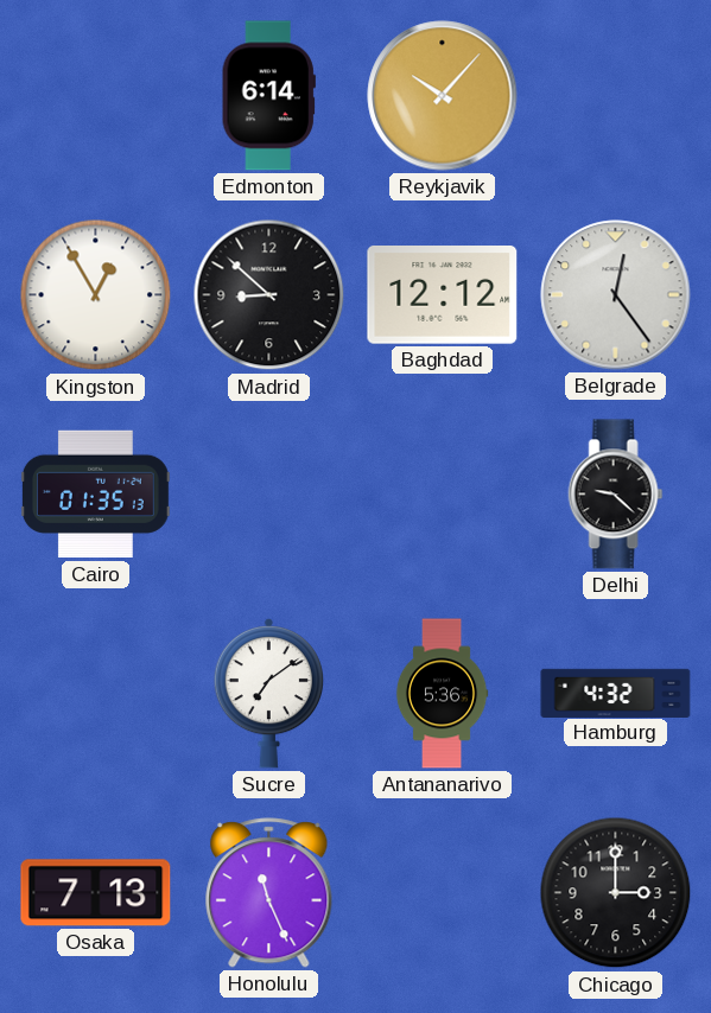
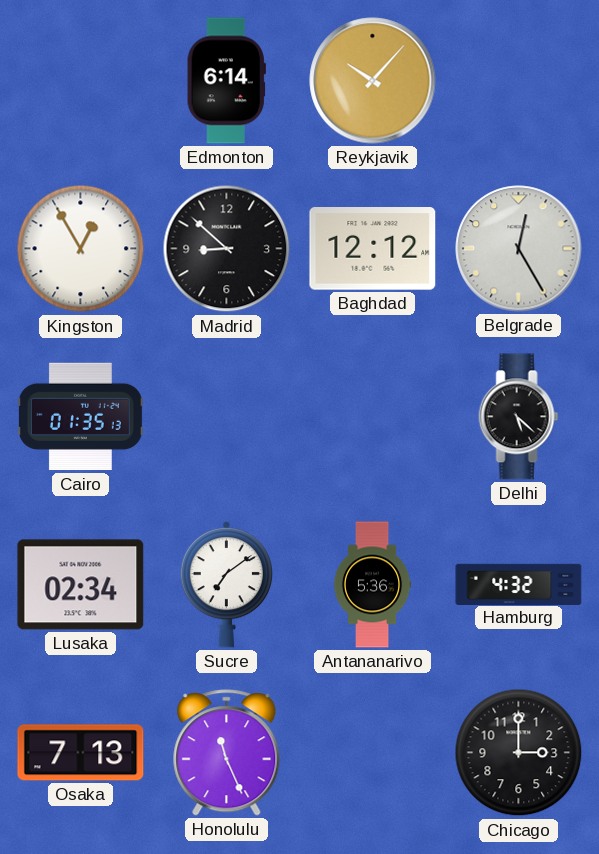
Belgrade: 12:24 -> 12:25 (519, 249)
Delhi: 9:22 -> 5:22 (519, 417)
Lusaka: none -> 02:34 (81, 585)
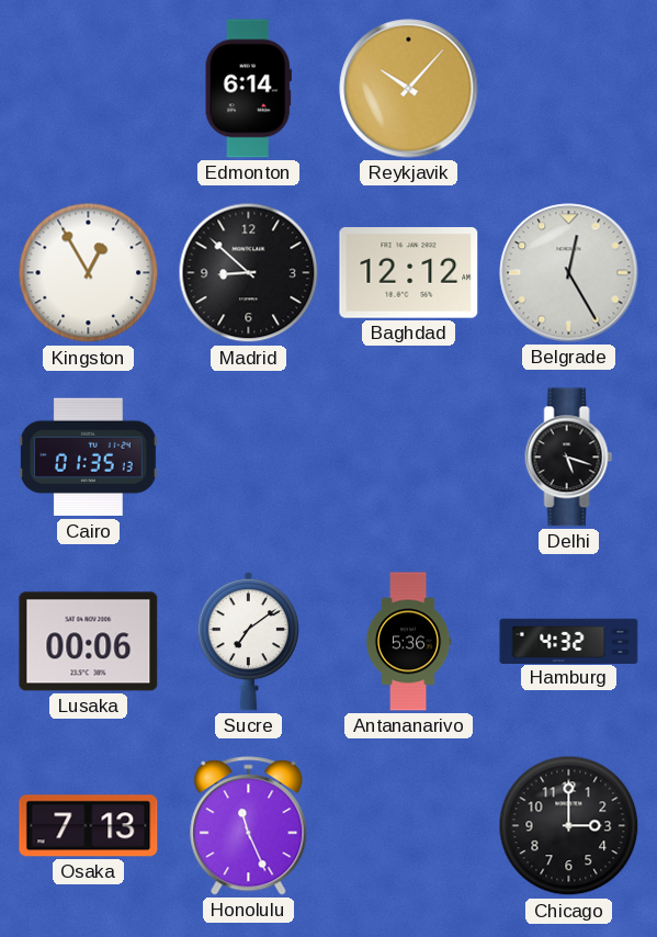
Delhi: 5:22 -> 5:18 (569, 458)
Lusaka: 02:34 -> 00:06 (89, 642)
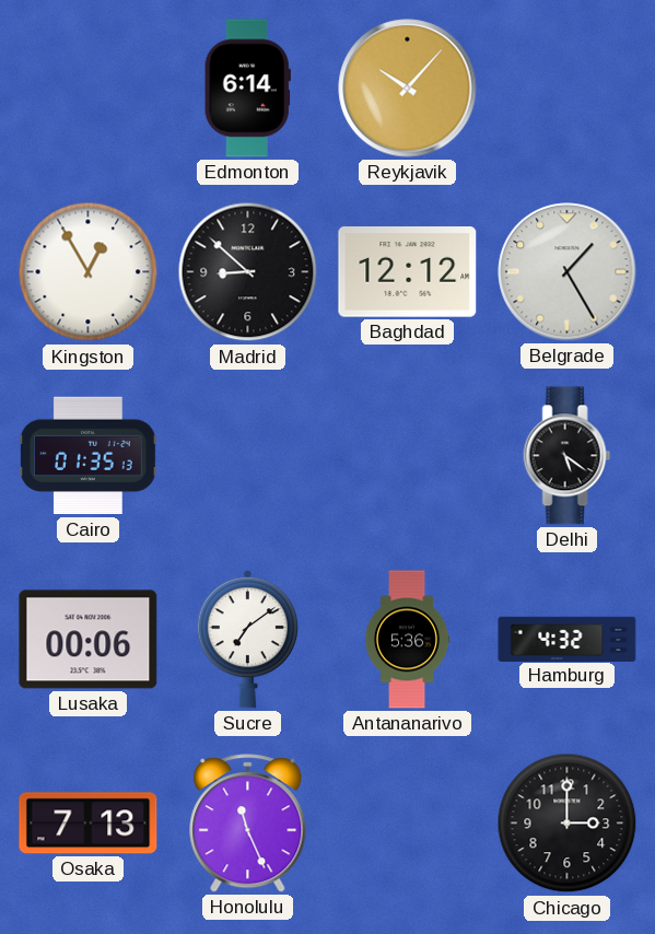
Belgrade: 12:25 -> 1:25 (568, 272)
Delhi: 5:18 -> 5:21 (568, 456)
